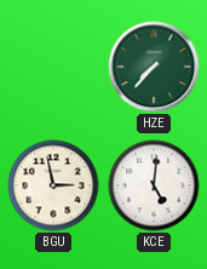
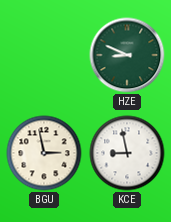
HZE: 7:37 -> 8:49 (127, 55)
KCE: 5:01 -> 8:58 (127, 153)
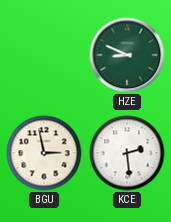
KCE: 8:58 -> 2:29 (127, 153)
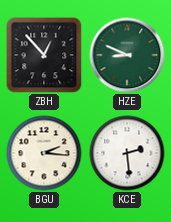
ZBH: none -> 12:53 (44, 55)
BGU: 2:58 -> 2:16 (44, 153)
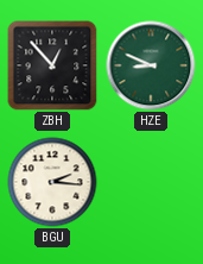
KCE: 2:29 -> none (127, 153)
